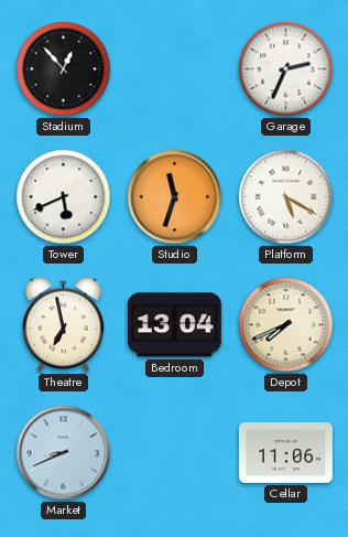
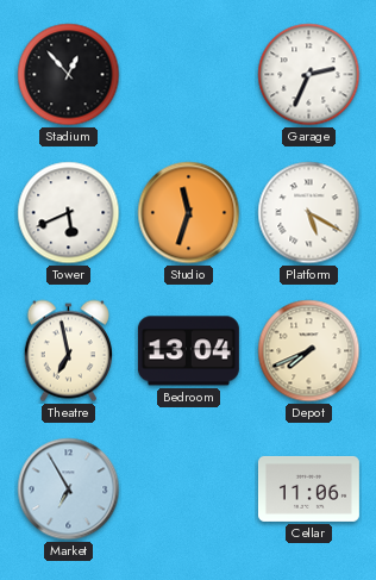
Market: 8:41 -> 6:55 (69, 489)
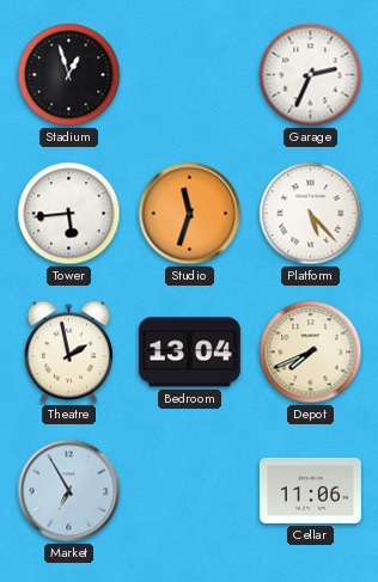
Stadium: 12:53 -> 12:57 (69, 75)
Tower: 5:41 -> 5:44 (69, 214)
Platform: 5:20 -> 5:23 (311, 214)
Theatre: 6:58 -> 1:58 (68, 353)
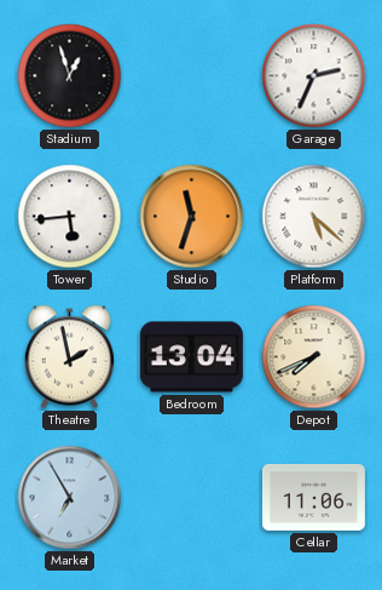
Platform: 5:23 -> 5:22 (314, 217)
